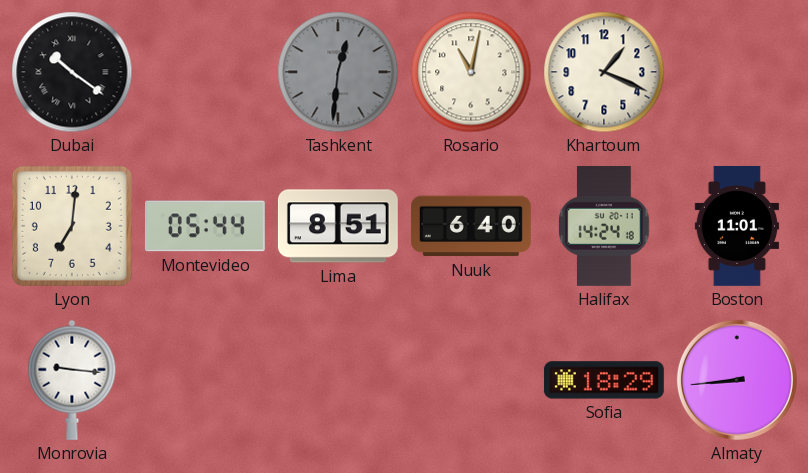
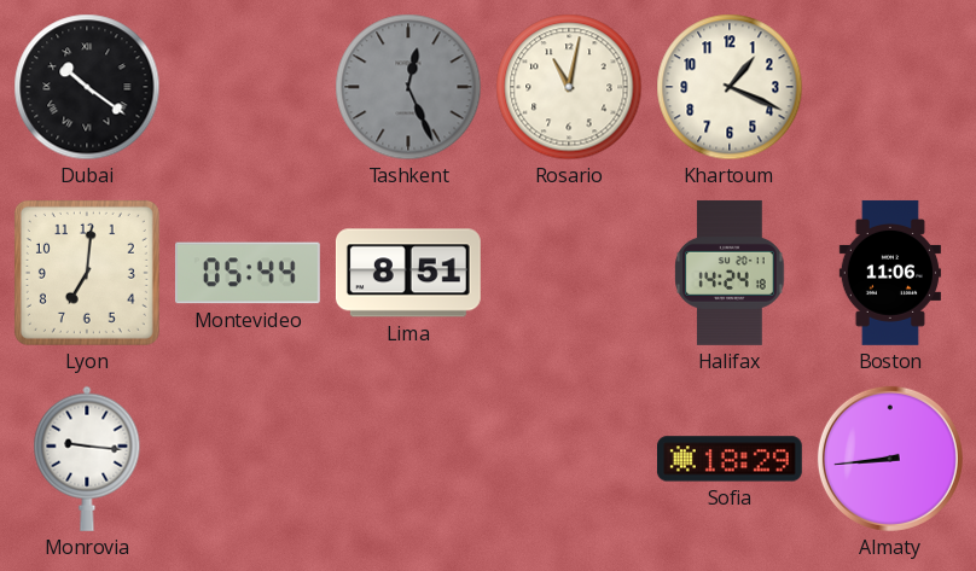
Tashkent: 12:31 -> 12:26 (408, 87)
Nuuk: 6:40 -> none (471, 226)
Boston: 11:01 -> 11:06 (890, 273)
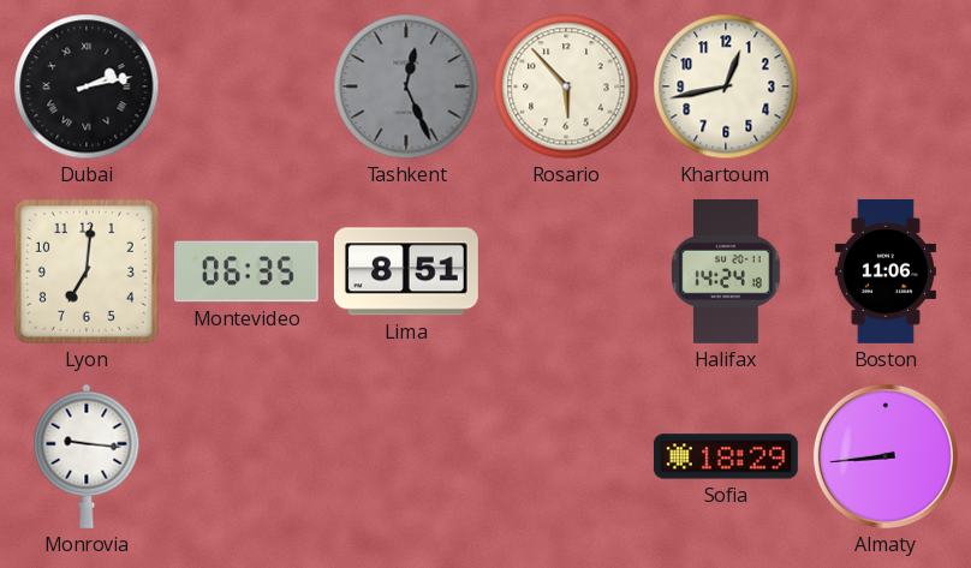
Dubai: 10:21 -> 2:13 (87, 86)
Rosario: 11:02 -> 5:53 (566, 86)
Khartoum: 1:19 -> 12:43 (726, 86)
Montevideo: 05:44 -> 06:35 (246, 271)
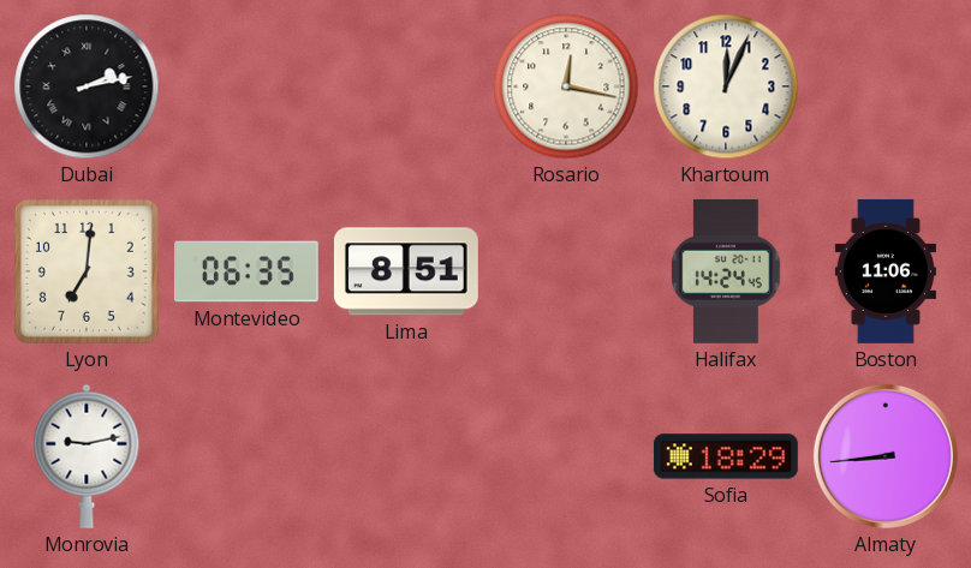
Tashkent: 12:26 -> none (406, 86)
Rosario: 5:53 -> 12:17 (566, 86)
Khartoum: 12:43 -> 12:04 (726, 86)
Halifax: 14:24:18 -> 14:24:45 (726, 271)
Monrovia: 9:16 -> 9:13 (87, 456)
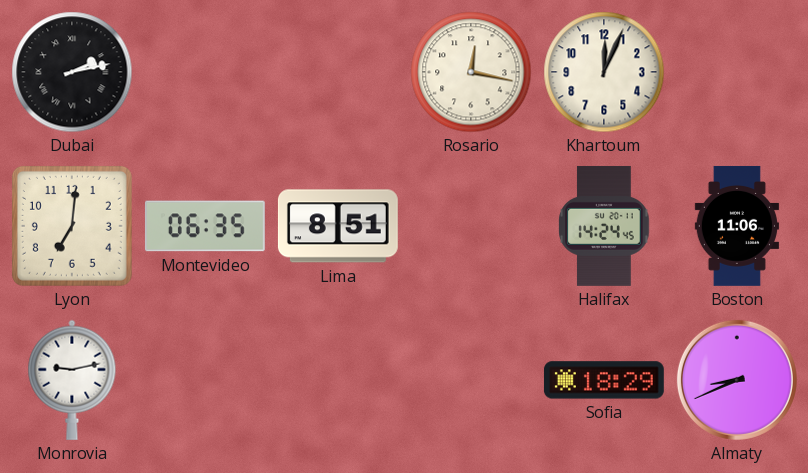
Almaty: 8:44 -> 8:41 (737, 380)
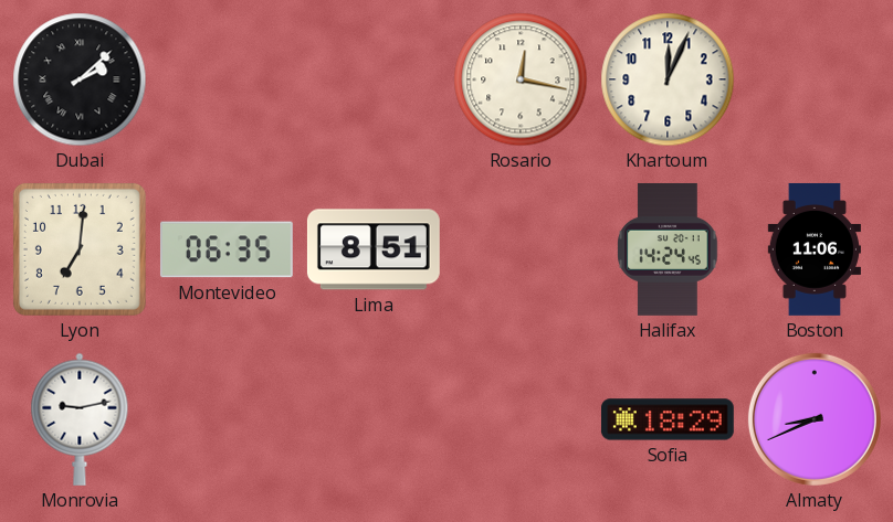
Dubai: 2:13 -> 2:08 (80, 79)
